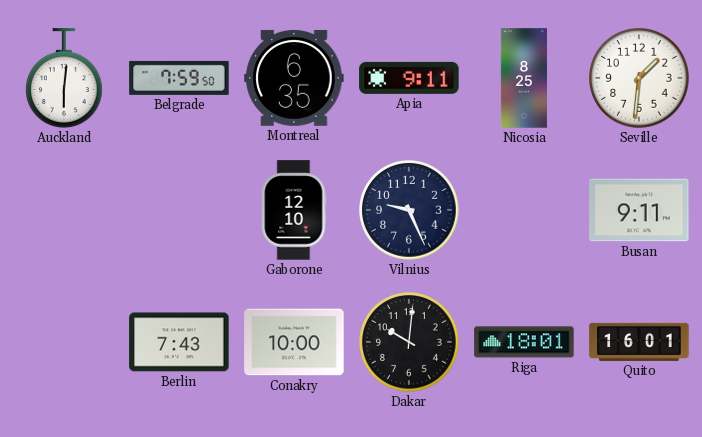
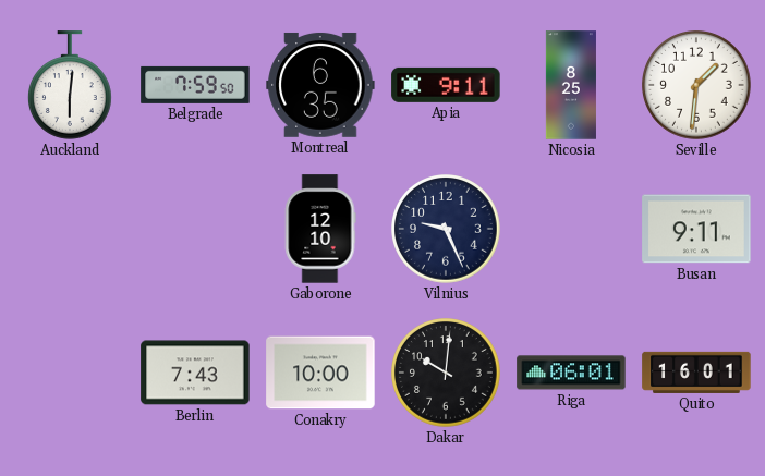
Riga: 18:01 -> 06:01 (571, 373)
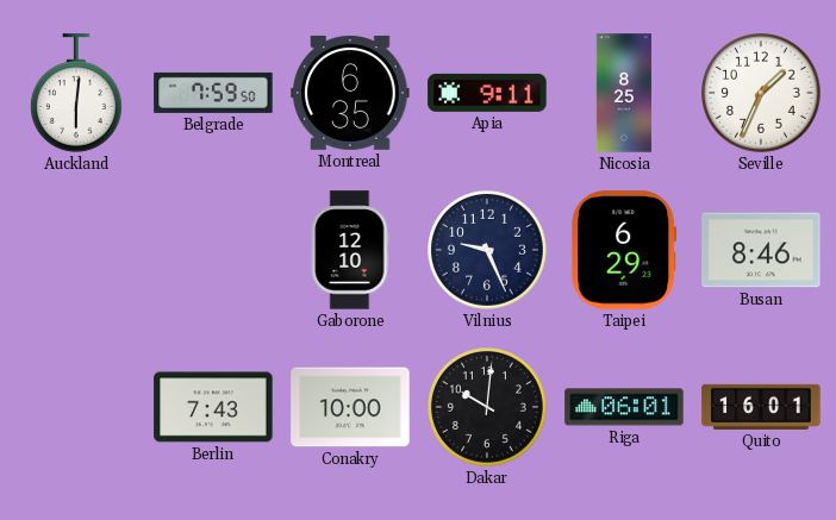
Seville: 1:31 -> 1:34 (762, 94)
Taipei: none -> 6:29 (624, 250)
Busan: 9:11 -> 8:46 (761, 250)
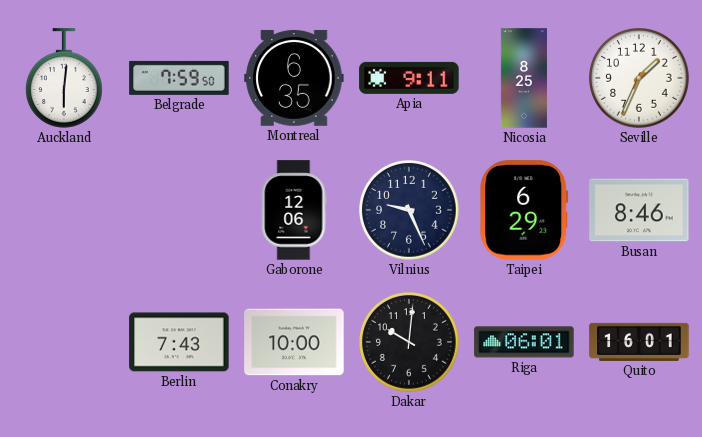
Gaborone: 12:10 -> 12:06 (294, 210)
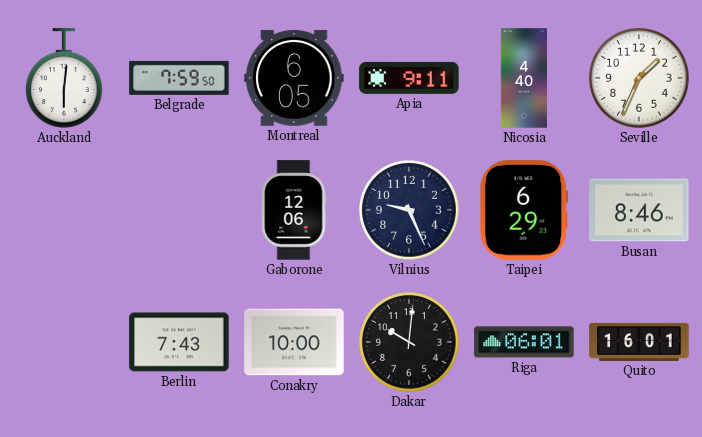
Montreal: 6:35 -> 6:05 (294, 78)
Nicosia: 8:25 -> 4:40 (524, 78)
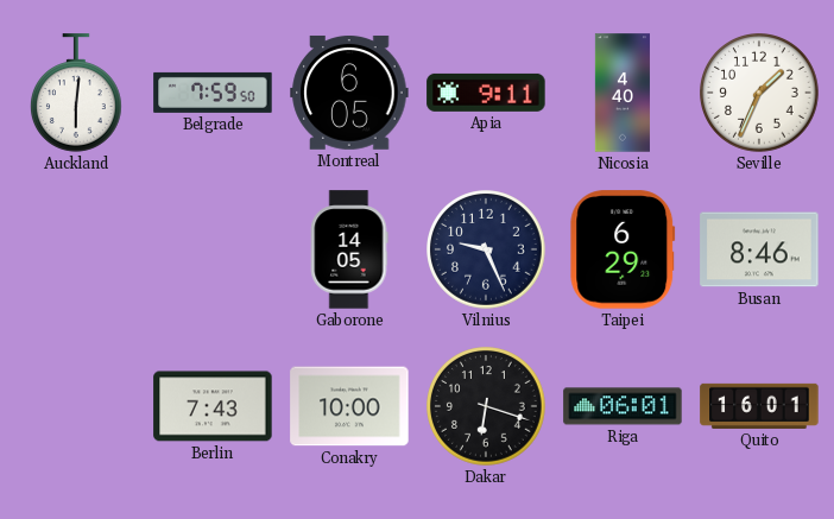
Gaborone: 12:06 -> 14:05 (349, 249)
Dakar: 10:01 -> 6:18 (487, 407)
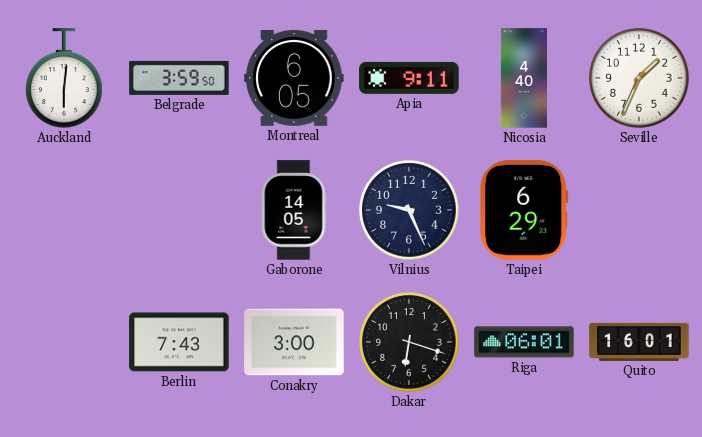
Belgrade: 7:59 -> 3:59 (179, 78)
Busan: 8:46 -> none (759, 249)
Conakry: 10:00 -> 3:00 (294, 342)
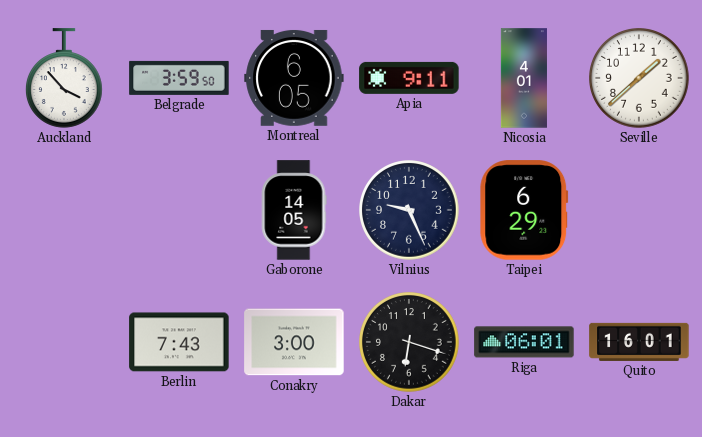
Auckland: 6:01 -> 3:53 (65, 78)
Nicosia: 4:40 -> 4:01 (524, 78)
Seville: 1:34 -> 1:38 (640, 79)
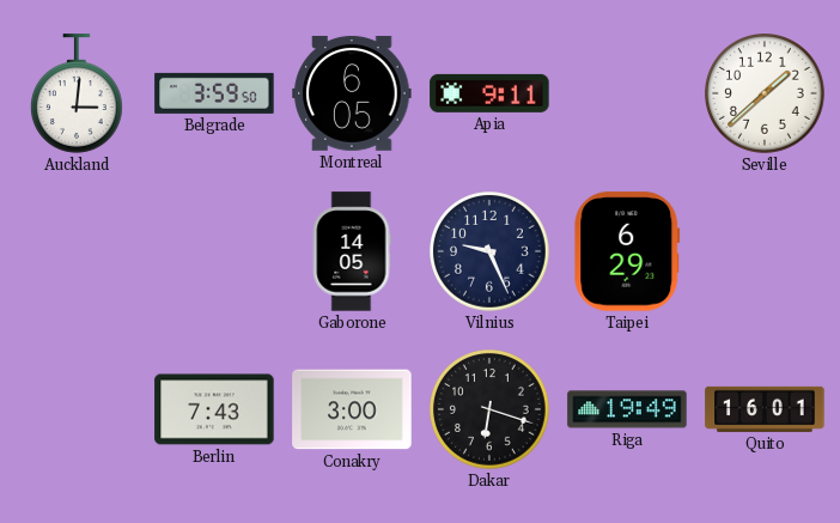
Auckland: 3:53 -> 3:01 (78, 93)
Nicosia: 4:01 -> none (524, 78)
Riga: 06:01 -> 19:49 (627, 409)
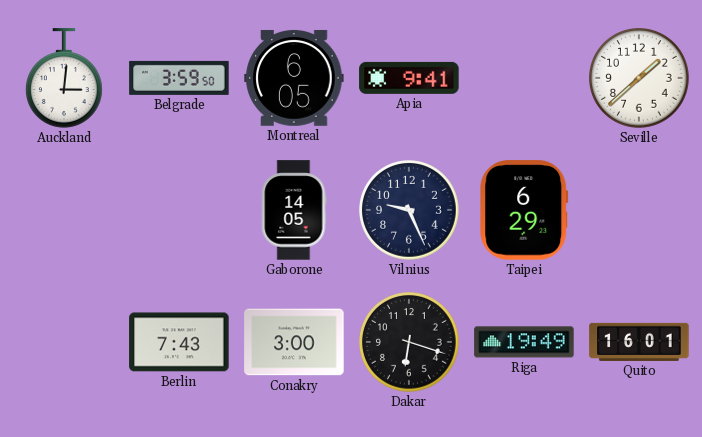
Apia: 9:11 -> 9:41 (409, 78)
